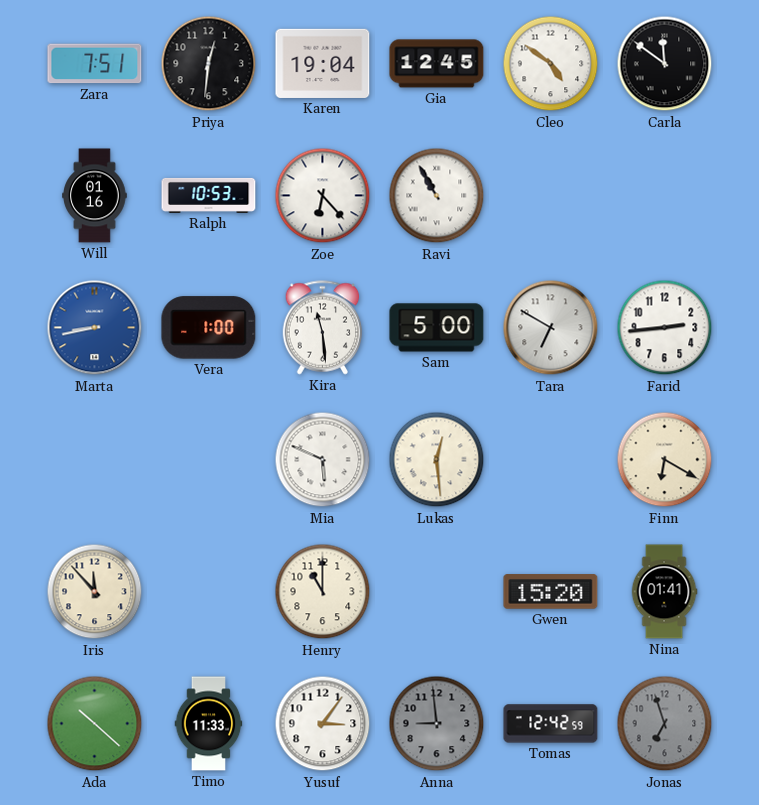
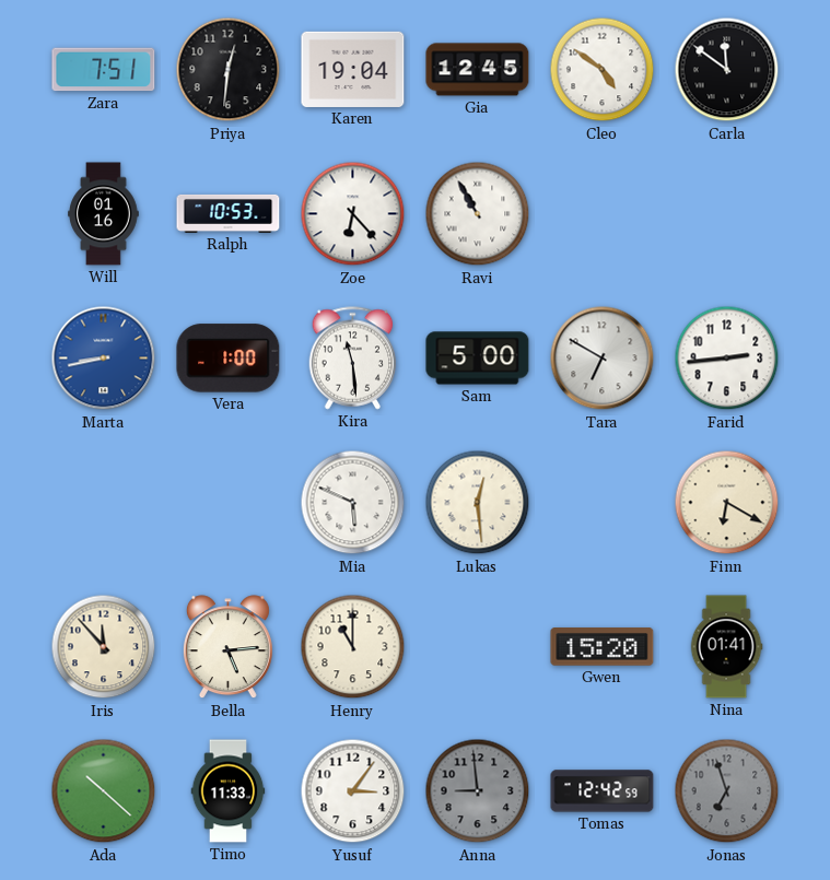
Bella: none -> 5:14 (227, 647)
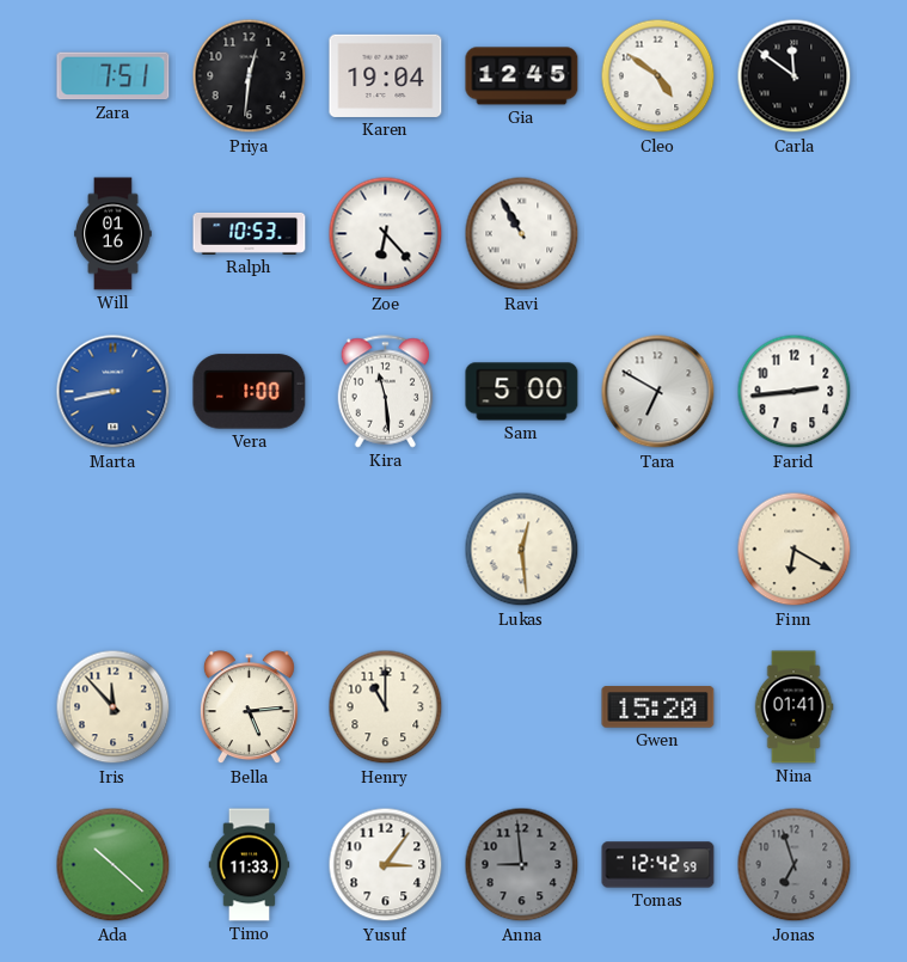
Mia: 5:49 -> none (353, 503)
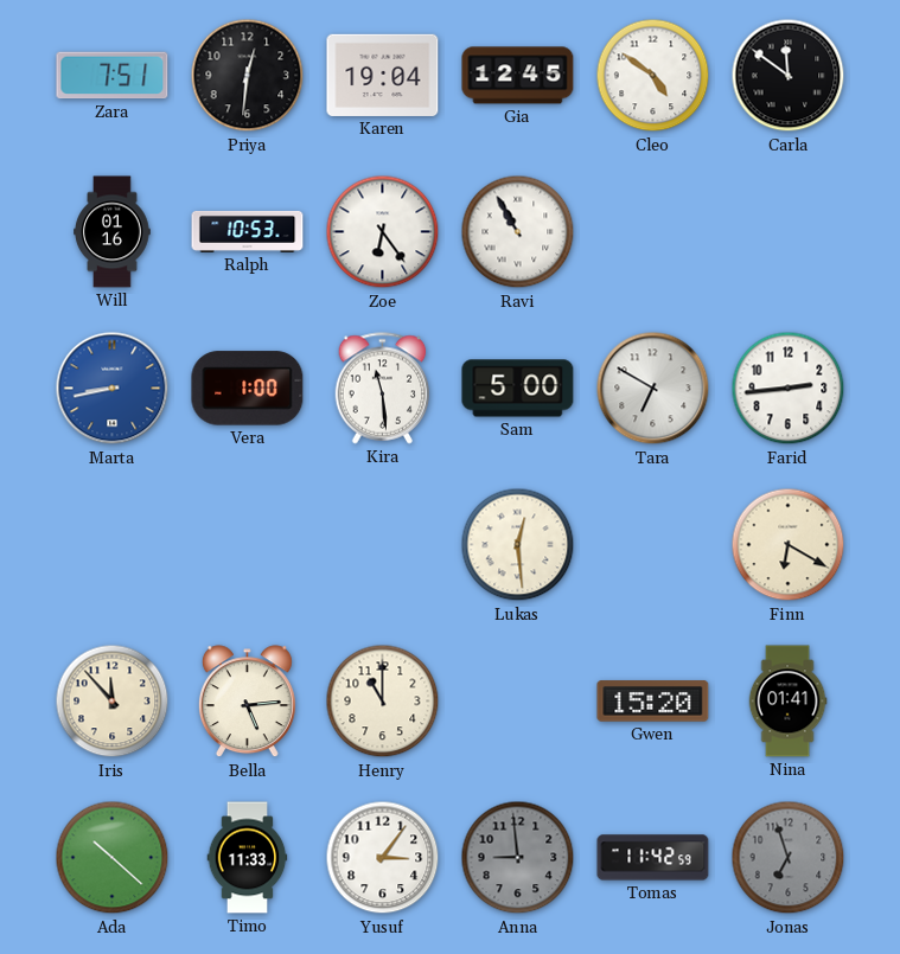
Zoe: 6:23 -> 6:24 (383, 232)
Tomas: 12:42 -> 11:42 (653, 858)
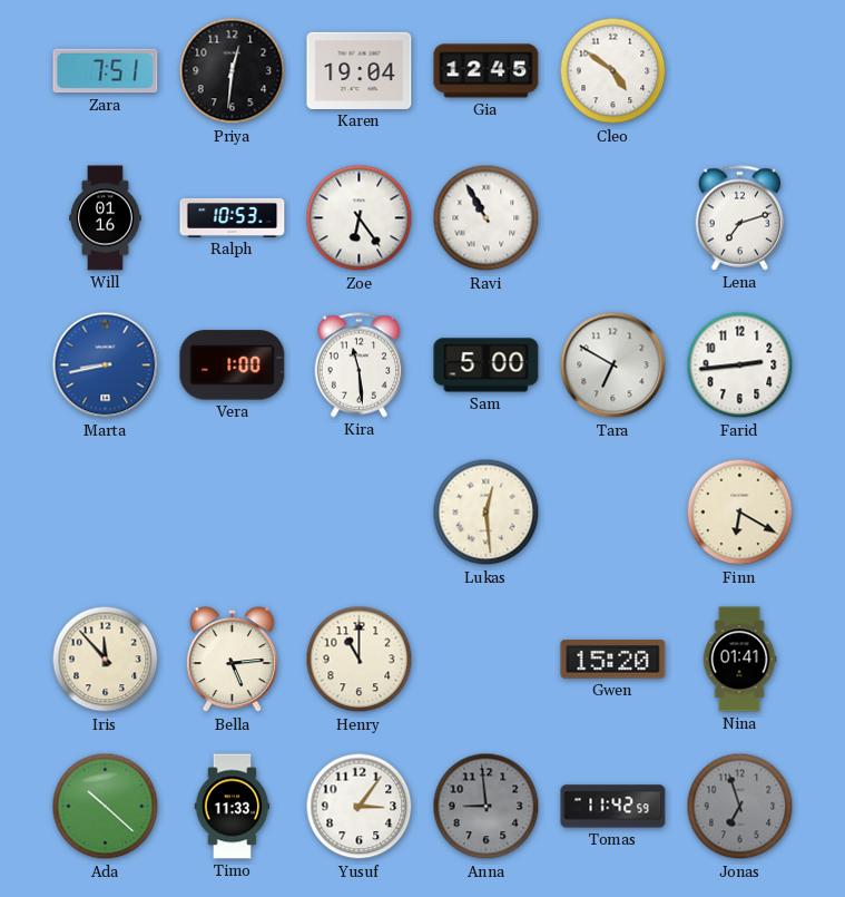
Carla: 11:51 -> none (789, 76)
Lena: none -> 7:12 (740, 218)
